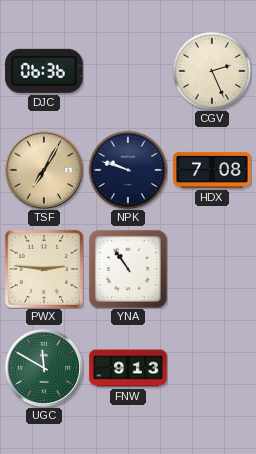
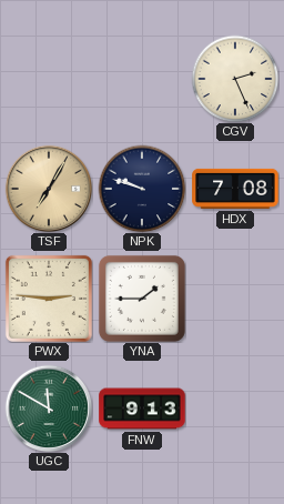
DJC: 06:36 -> none (44, 71)
YNA: 10:54 -> 1:45 (142, 299)
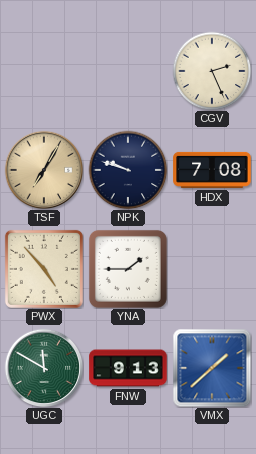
PWX: 2:46 -> 4:53 (44, 269)
VMX: none -> 1:38 (212, 368)
